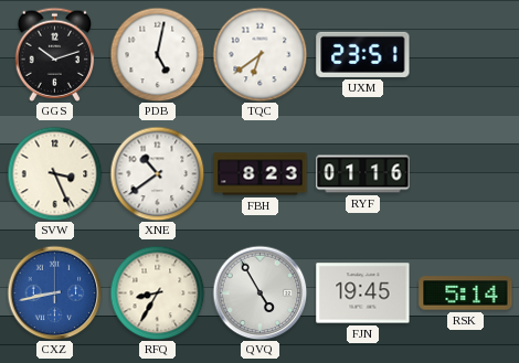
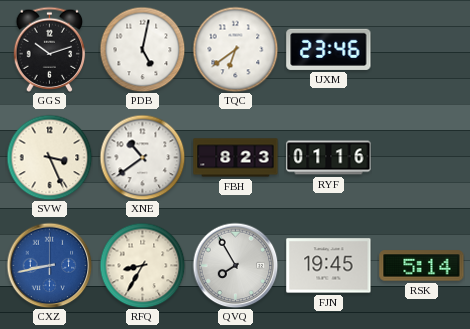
UXM: 23:51 -> 23:46 (329, 49)
QVQ: 4:55 -> 7:55 (235, 265)
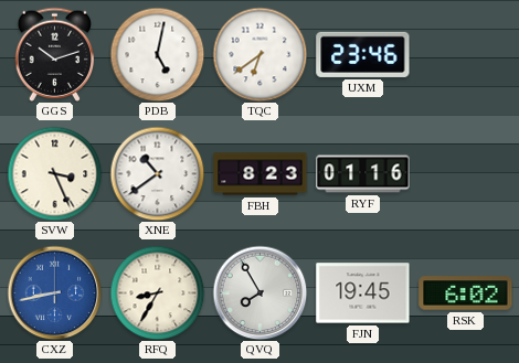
RSK: 5:14 -> 6:02 (466, 293)
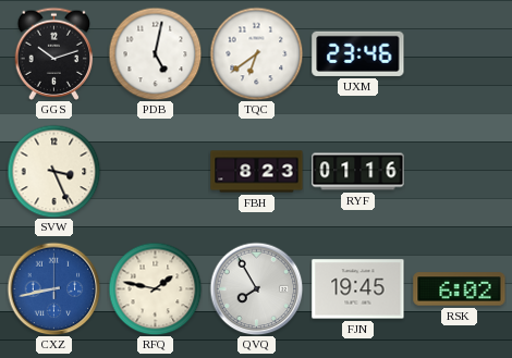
XNE: 10:39 -> none (157, 173)
RFQ: 8:35 -> 1:47 (155, 288)
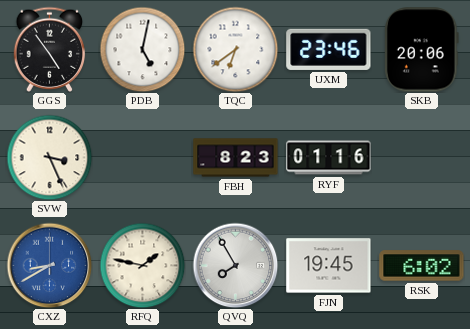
GGS: 10:12 -> 4:54 (50, 49)
SKB: none -> 20:06 (421, 50)
CXZ: 8:43 -> 8:40 (49, 265)
